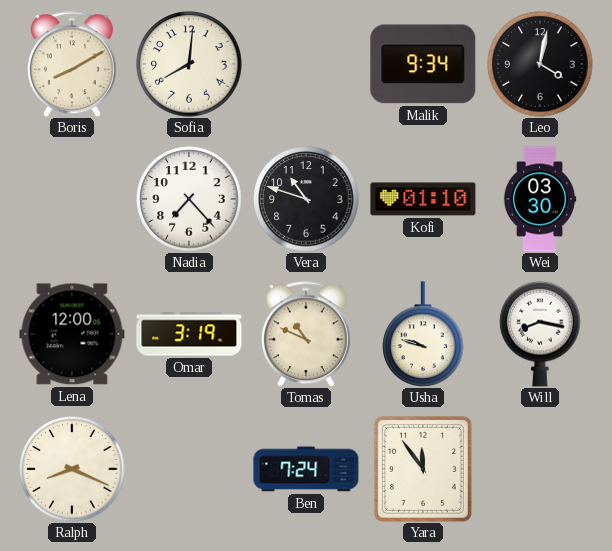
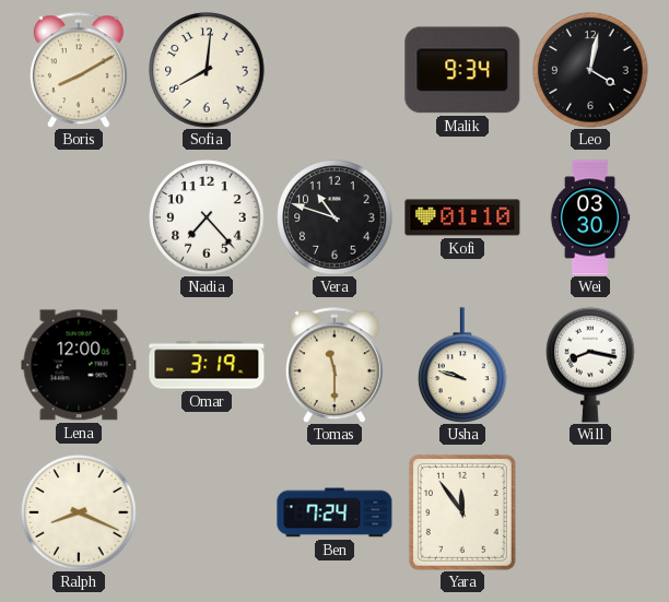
Tomas: 10:49 -> 11:30 (334, 365)
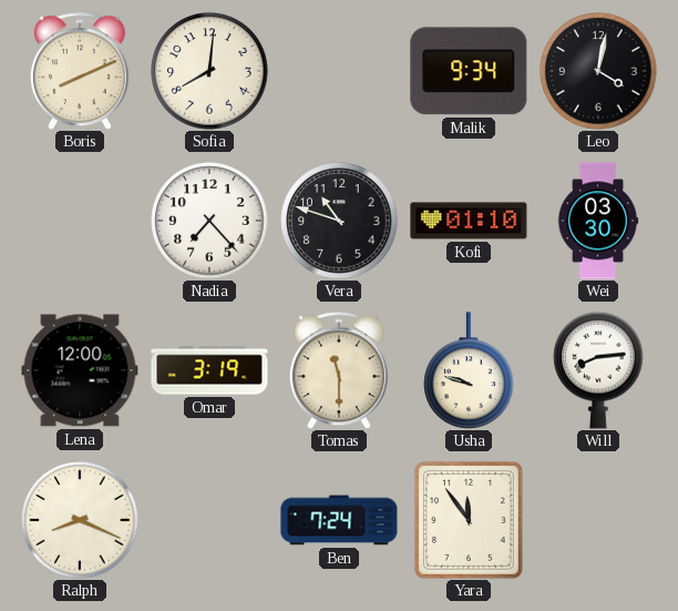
Boris: 8:10 -> 8:11 (80, 71)
Will: 8:17 -> 8:14 (598, 370)
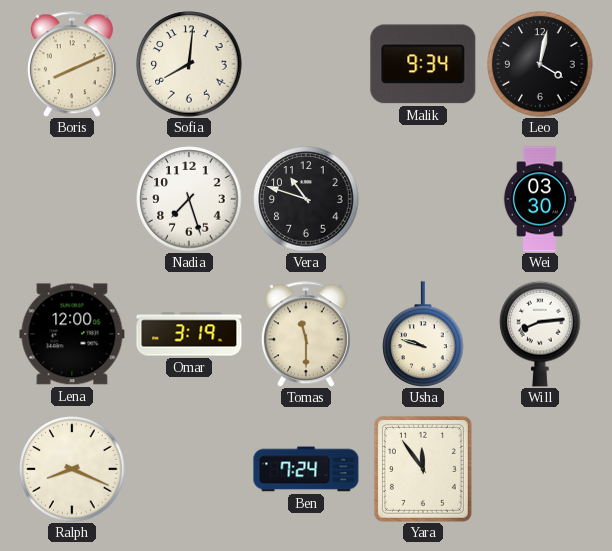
Nadia: 7:23 -> 7:27 (189, 199)
Kofi: 01:10 -> none (469, 221)
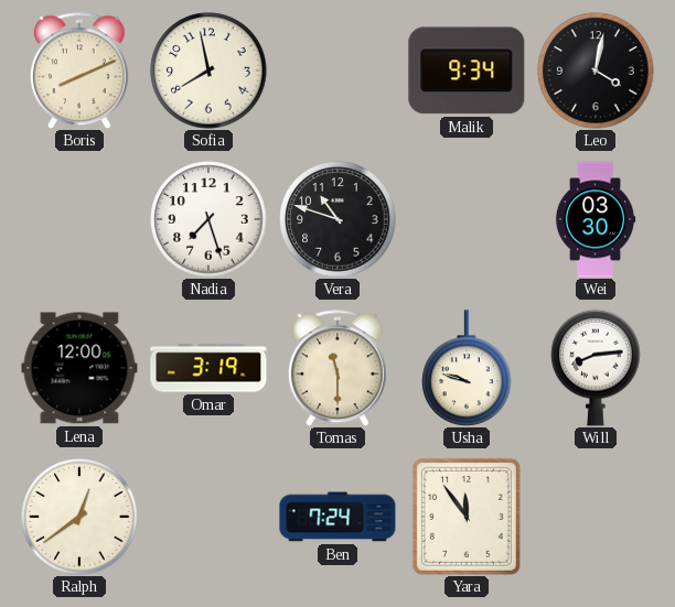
Sofia: 8:01 -> 7:58 (208, 71)
Ralph: 8:19 -> 12:39 (79, 517)
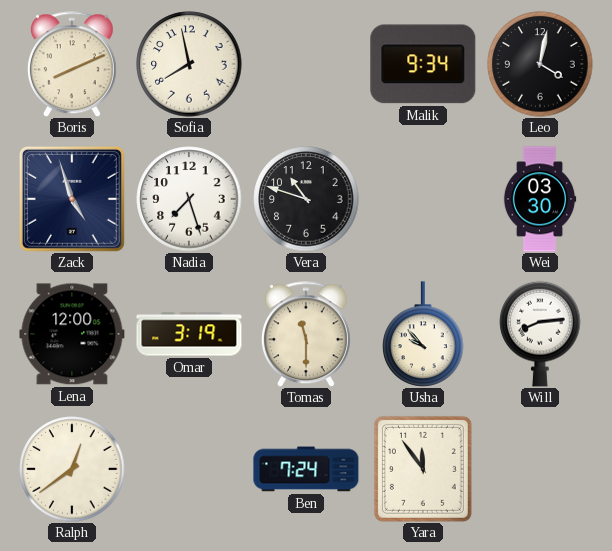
Zack: none -> 4:57 (72, 199)
Usha: 9:48 -> 9:53 (423, 334)
